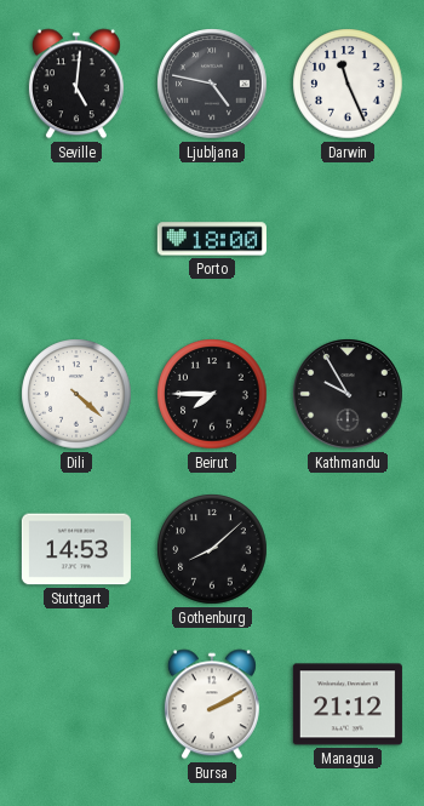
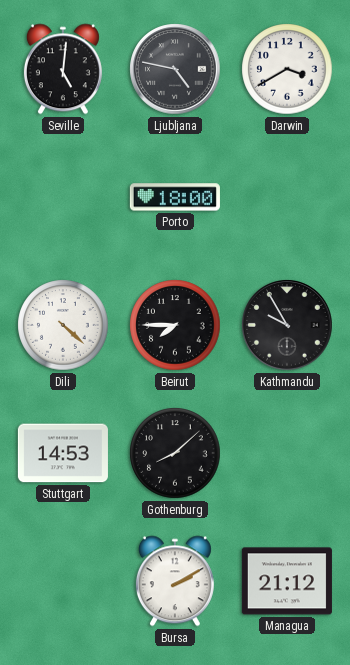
Darwin: 11:26 -> 3:40 (287, 69)
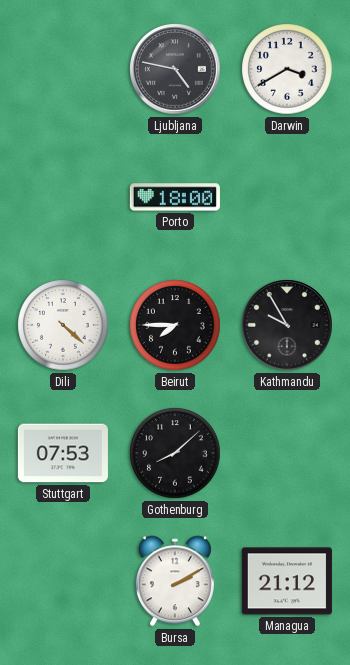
Seville: 5:01 -> none (63, 69)
Stuttgart: 14:53 -> 07:53 (63, 453)
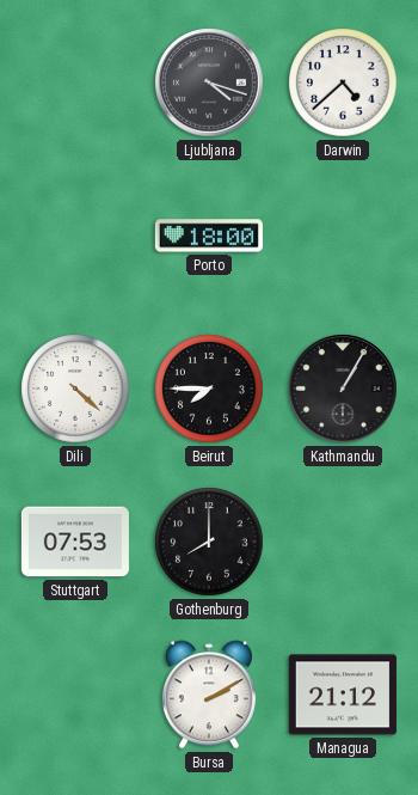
Ljubljana: 4:47 -> 4:18 (209, 82)
Darwin: 3:40 -> 4:38 (343, 82)
Kathmandu: 9:55 -> 1:05 (343, 389)
Gothenburg: 8:08 -> 8:00 (209, 542)
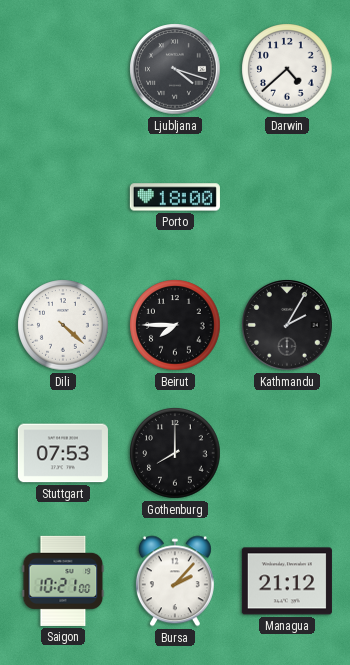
Kathmandu: 1:05 -> 2:05 (287, 325)
Saigon: none -> 10:21 (63, 581)
Bursa: 2:10 -> 2:07 (175, 581)
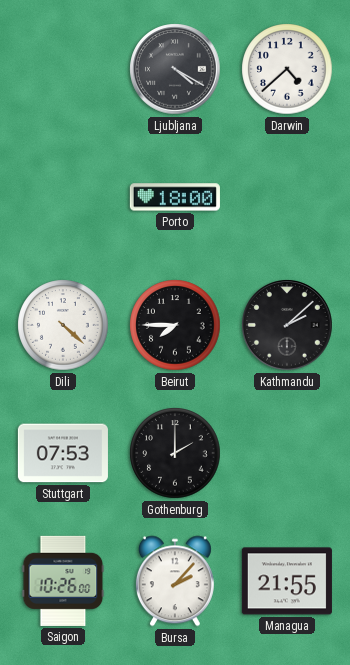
Ljubljana: 4:18 -> 4:20 (175, 69)
Kathmandu: 2:05 -> 2:08 (287, 325)
Gothenburg: 8:00 -> 2:00 (175, 453)
Saigon: 10:21 -> 10:26 (63, 581)
Managua: 21:12 -> 21:55 (287, 581)
